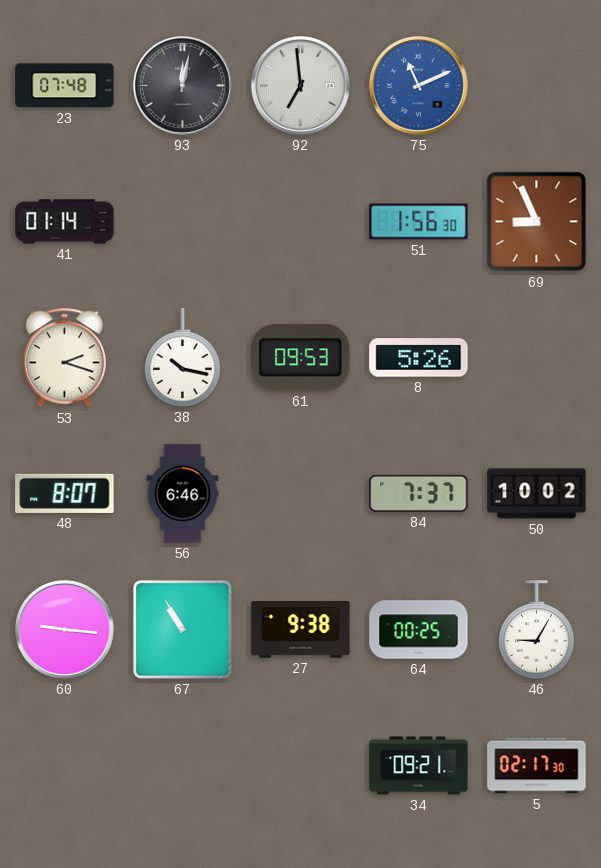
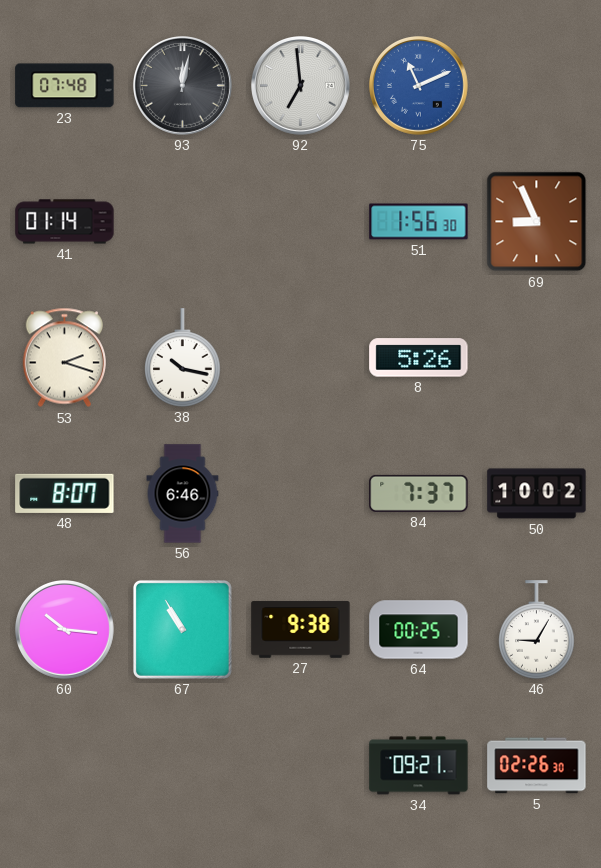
61: 09:53 -> none (301, 358)
60: 9:16 -> 10:16 (65, 630)
5: 02:17 -> 02:26 (537, 766)
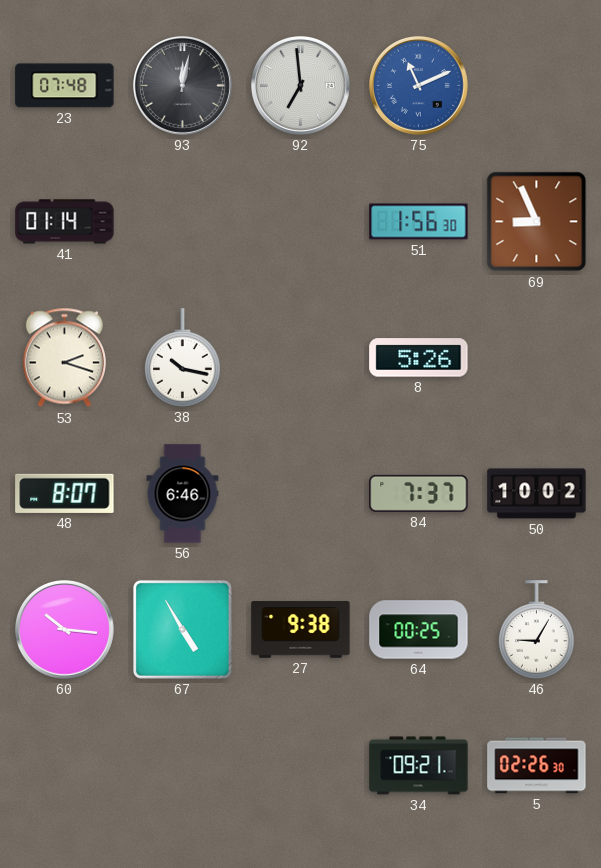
67: 10:55 -> 4:55 (182, 629)
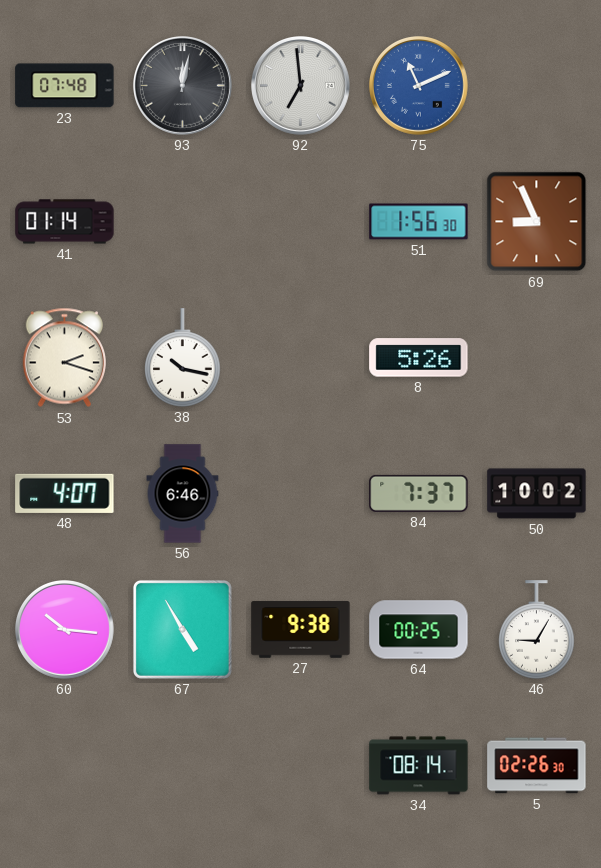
48: 8:07 -> 4:07 (65, 493)
34: 09:21 -> 08:14 (419, 766)
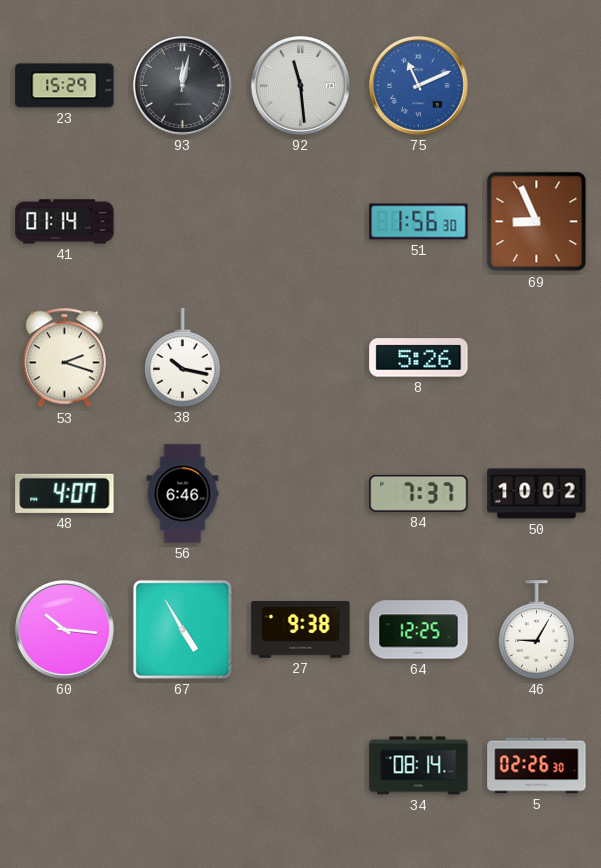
23: 07:48 -> 15:29 (65, 86)
92: 6:59 -> 11:29 (301, 86)
64: 00:25 -> 12:25 (419, 630)
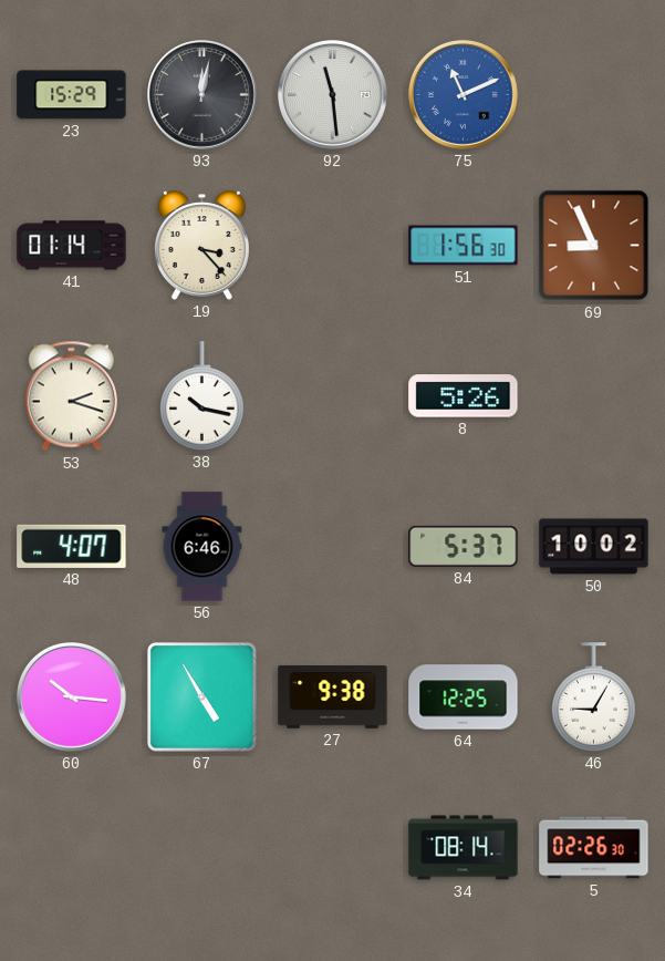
19: none -> 3:23 (201, 246)
84: 7:37 -> 5:37 (464, 546)
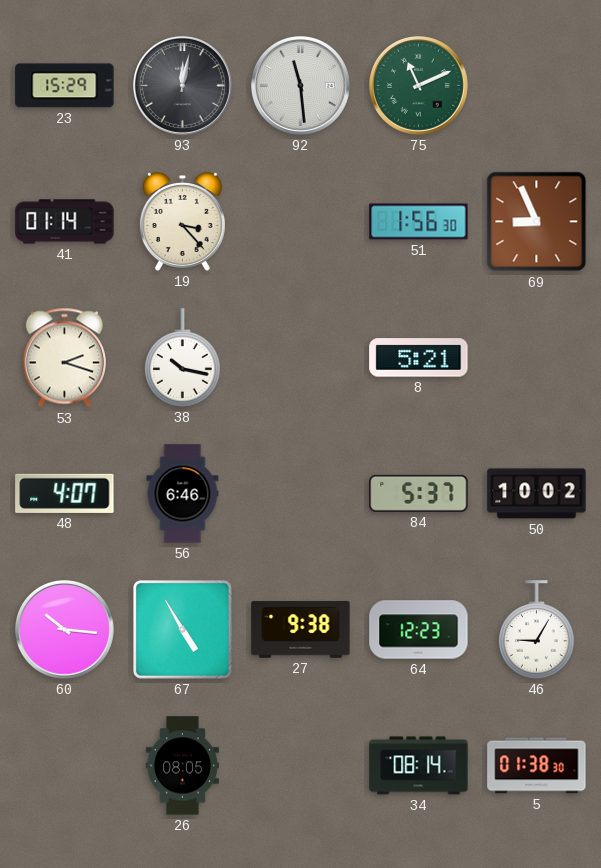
75 dial: blue -> green (419, 86)
8: 5:26 -> 5:21 (419, 358)
64: 12:25 -> 12:23 (419, 630)
26: none -> 08:05 (182, 766)
5: 02:26 -> 01:38 (537, 766)
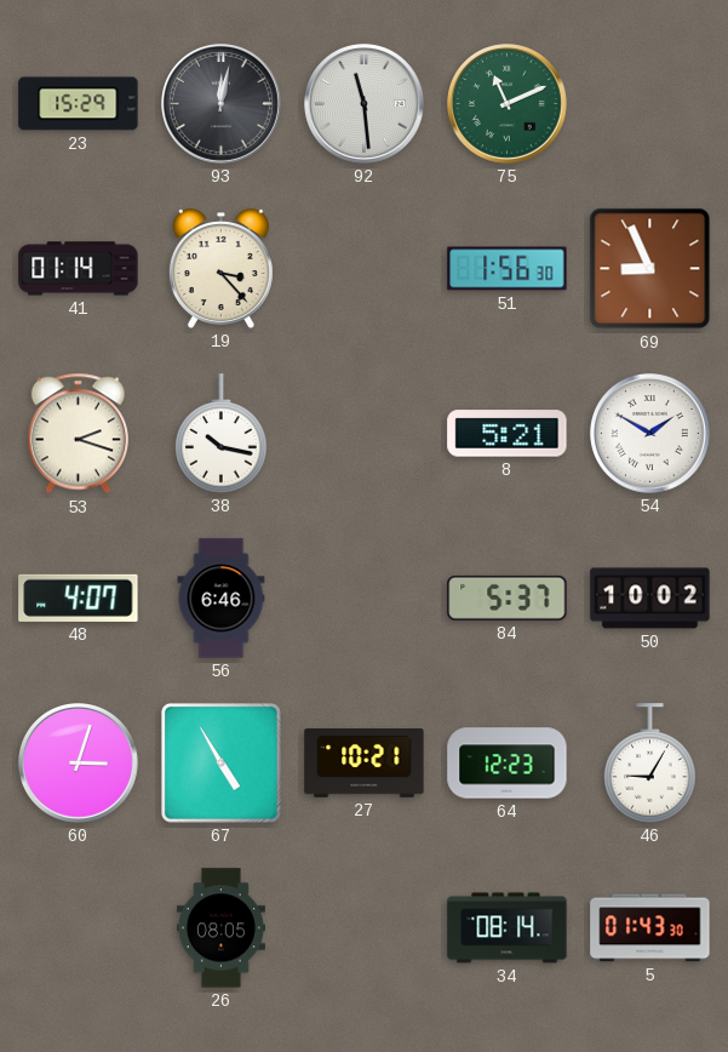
54: none -> 1:50 (650, 434)
60: 10:16 -> 3:03 (79, 764)
27: 9:38 -> 10:21 (365, 764)
5: 01:38 -> 01:43 (650, 928)
